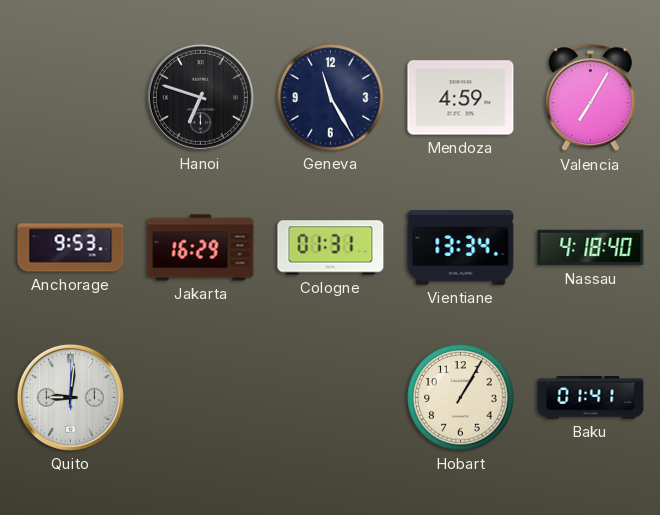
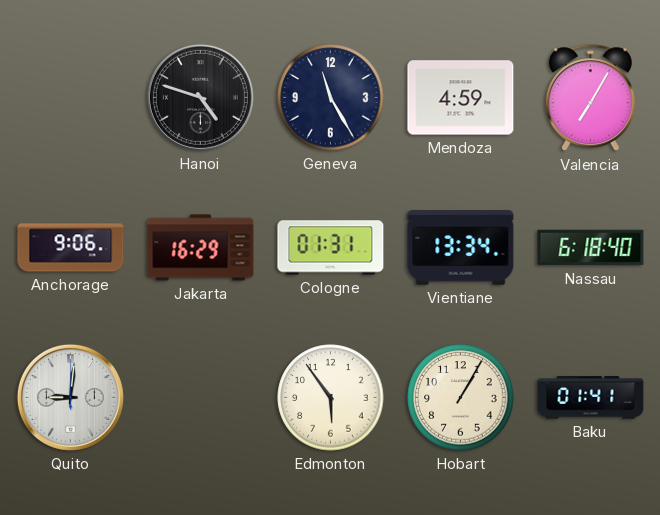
Hanoi: 6:48 -> 4:48 (200, 97)
Anchorage: 9:53 -> 9:06 (71, 248)
Nassau: 4:18 -> 6:18 (591, 248)
Edmonton: none -> 5:54 (331, 398)
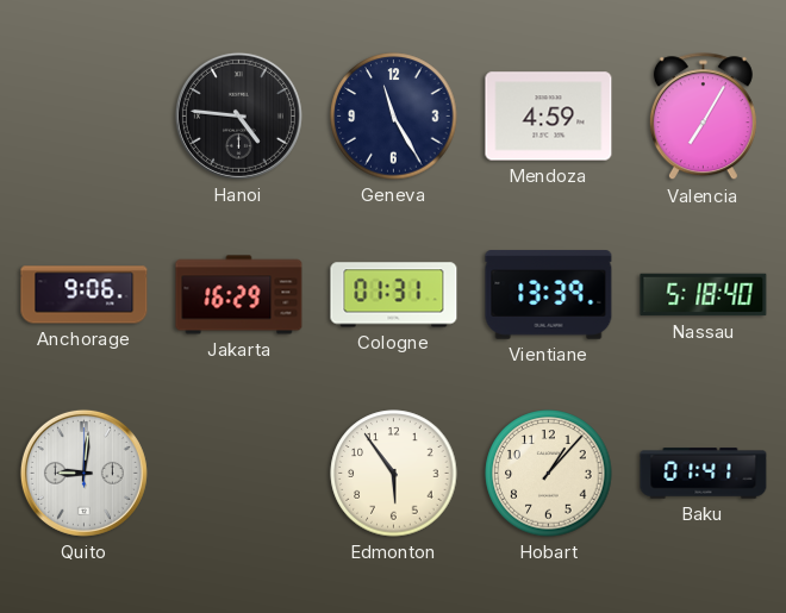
Hanoi: 4:48 -> 4:46 (238, 115)
Vientiane: 13:34 -> 13:39 (549, 295)
Nassau: 6:18 -> 5:18 (704, 295)
Hobart: 1:05 -> 1:07 (549, 474)
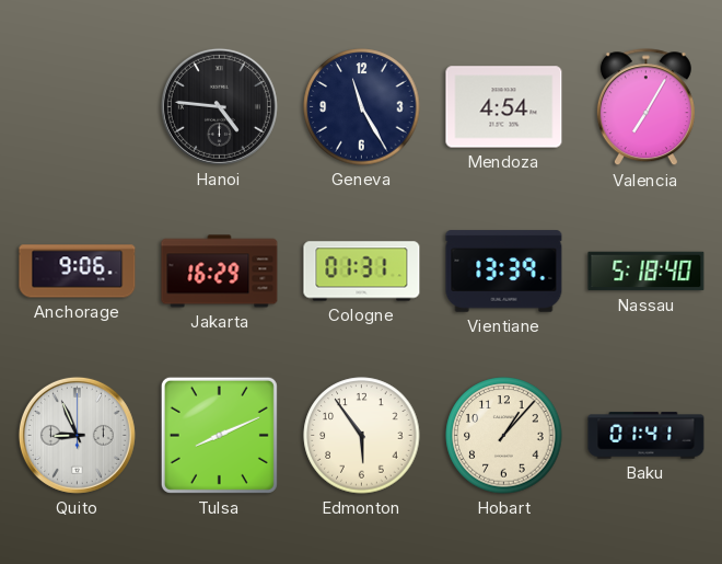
Mendoza: 4:59 -> 4:54 (504, 107)
Quito: 9:01 -> 8:56 (77, 435)
Tulsa: none -> 8:11 (219, 435)
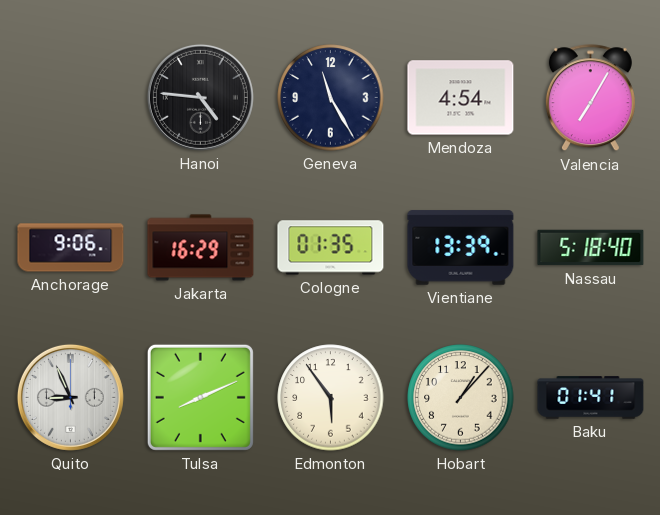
Cologne: 01:31 -> 01:35 (331, 248)
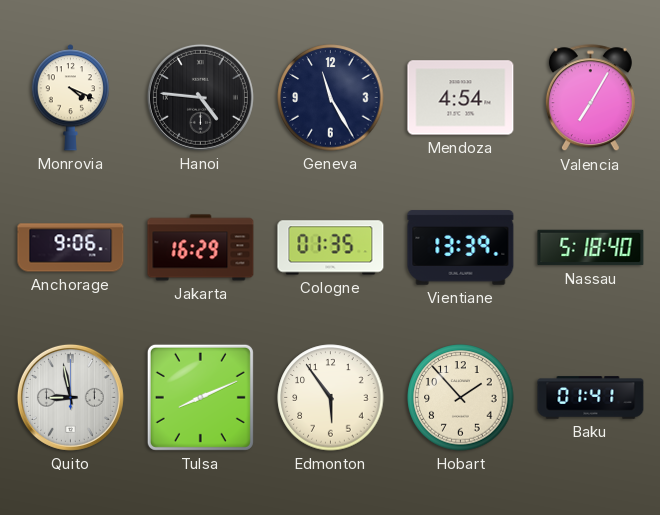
Monrovia: none -> 4:19 (70, 98)
Quito: 8:56 -> 8:58 (70, 397)
Hobart: 1:07 -> 1:53 (461, 398)
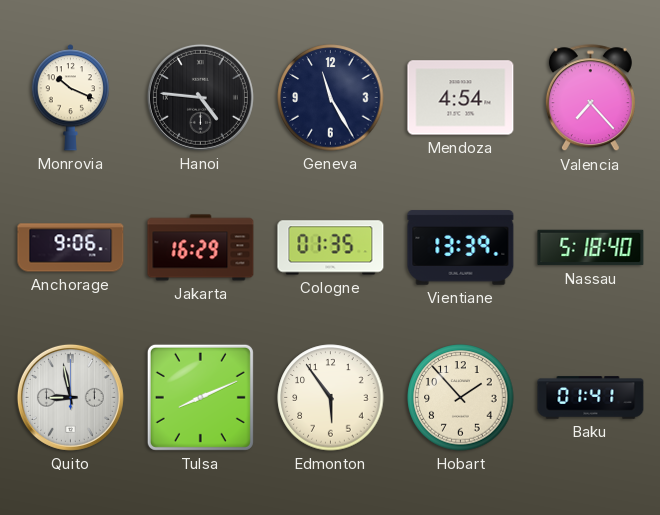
Monrovia: 4:19 -> 10:19 (70, 98)
Valencia: 7:05 -> 7:23 (590, 98)
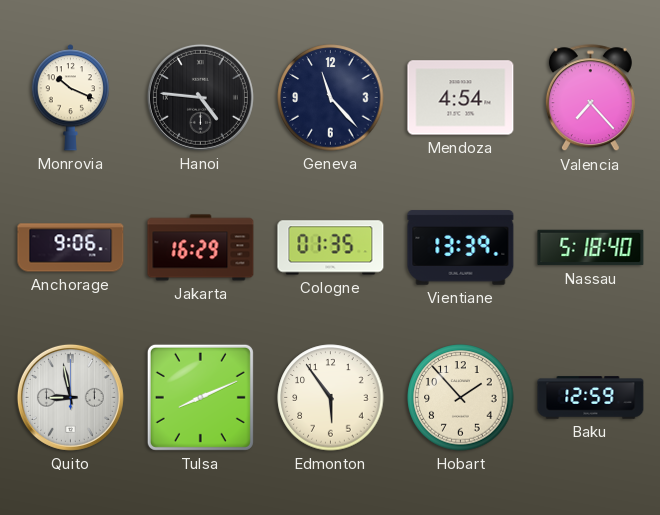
Geneva: 11:25 -> 11:23 (331, 98)
Baku: 01:41 -> 12:59 (591, 398)
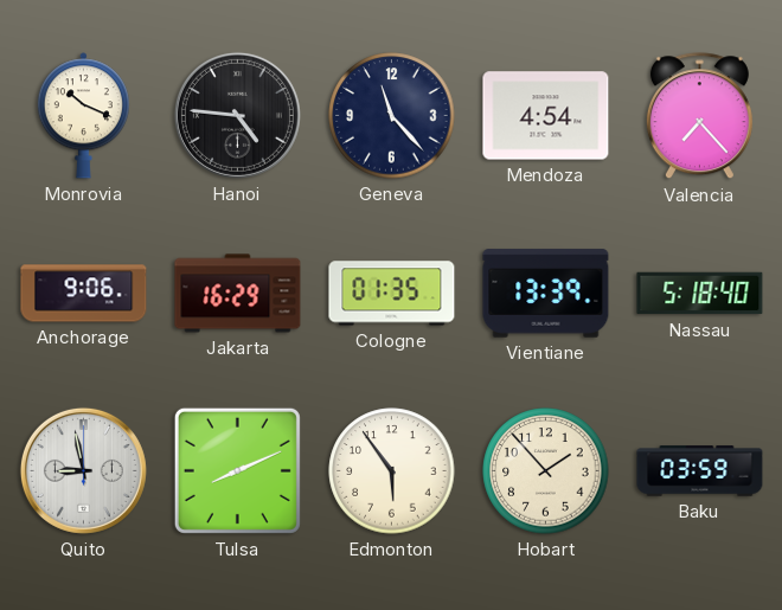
Baku: 12:59 -> 03:59 (700, 471)
